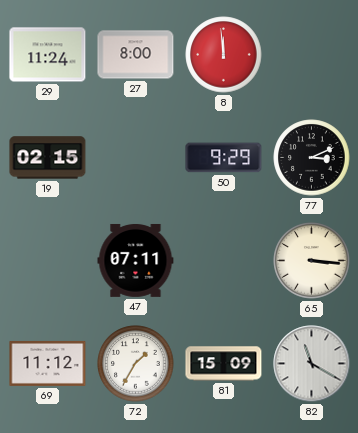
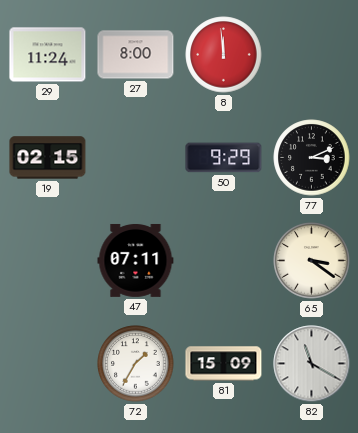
65: 3:16 -> 3:21 (312, 261)
69: 11:12 -> none (48, 363)
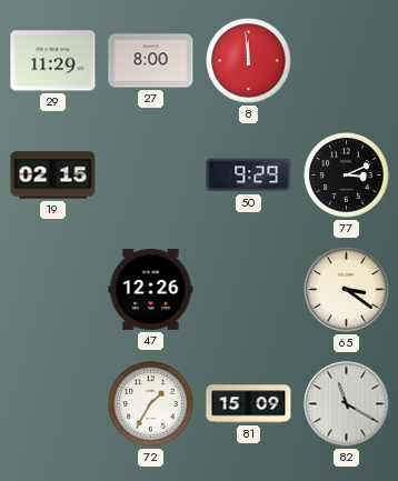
29: 11:24 -> 11:29 (53, 61)
47: 07:11 -> 12:26 (151, 289)
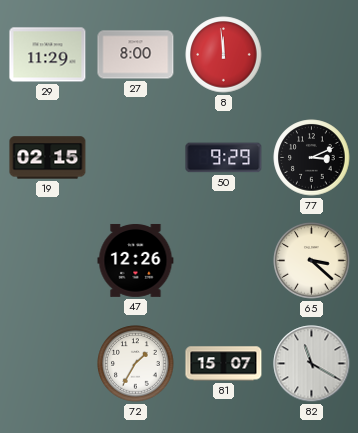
65: 3:21 -> 3:22 (312, 261)
81: 15:09 -> 15:07 (224, 364)
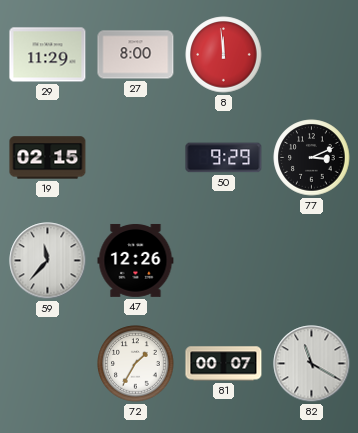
59: none -> 11:37 (48, 261)
65: 3:22 -> none (312, 261)
81: 15:07 -> 00:07 (224, 364)
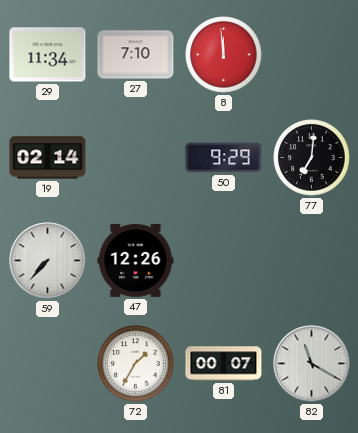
29: 11:29 -> 11:34 (48, 55)
27: 8:00 -> 7:10 (136, 55)
19: 02:15 -> 02:14 (48, 158)
77: 3:11 -> 7:01 (312, 158)
59: 11:37 -> 7:37 (48, 261)
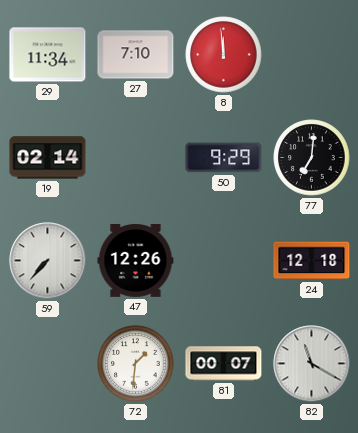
24: none -> 12:18 (312, 261)
72: 1:35 -> 1:31 (136, 364)
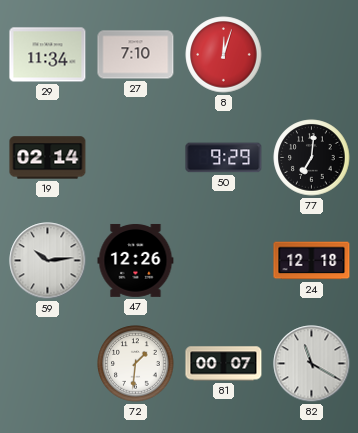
8: 11:59 -> 12:03 (224, 55)
59: 7:37 -> 10:14 (48, 261)
